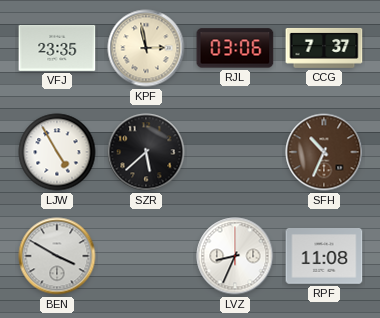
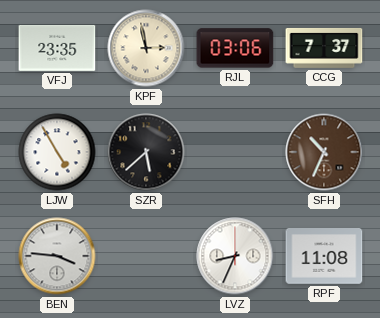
BEN: 3:50 -> 3:46 (57, 256)
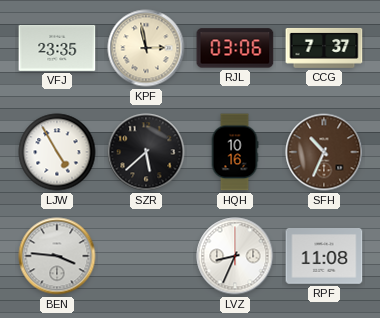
HQH: none -> 10:16 (235, 152)
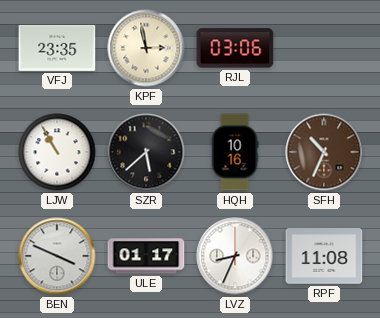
CCG: 7:37 -> none (324, 48)
LJW: 4:55 -> 10:55 (57, 152)
BEN: 3:46 -> 3:49 (57, 256)
ULE: none -> 01:17 (146, 256)
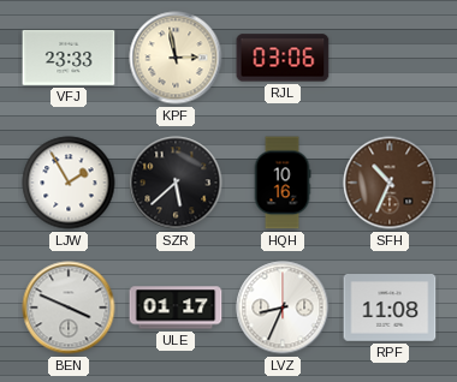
VFJ: 23:35 -> 23:33 (69, 58)
LJW: 10:55 -> 1:55 (69, 183)
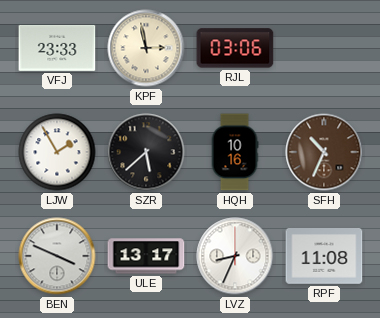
ULE: 01:17 -> 13:17 (146, 256)
